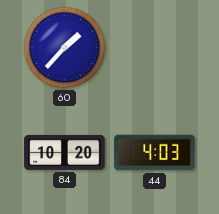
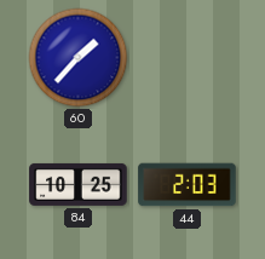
84: 10:20 -> 10:25 (79, 184)
44: 4:03 -> 2:03 (188, 185)
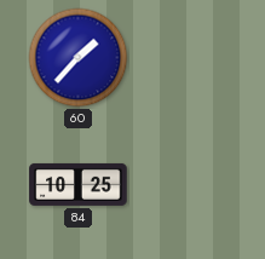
44: 2:03 -> none (188, 185)
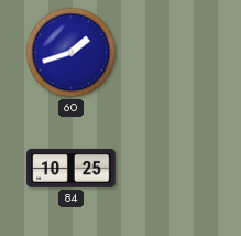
60: 1:37 -> 1:42 (72, 53)
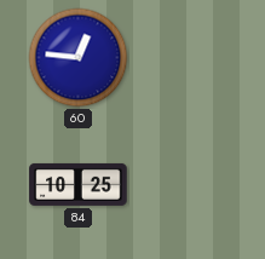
60: 1:42 -> 12:46 (79, 58)
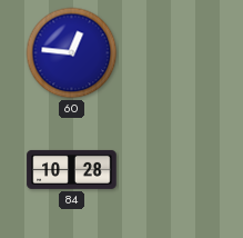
84: 10:25 -> 10:28 (72, 169)
